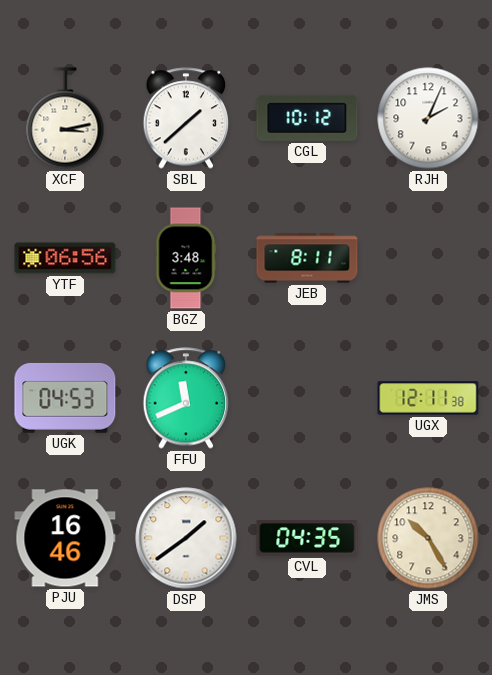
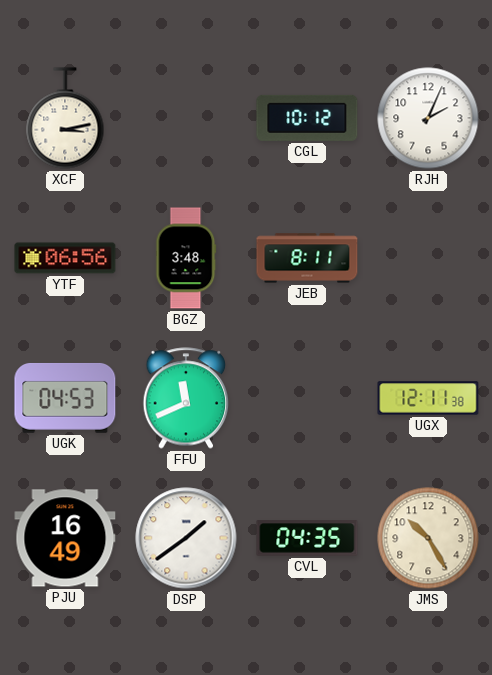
SBL: 1:38 -> none (186, 118)
PJU: 16:46 -> 16:49 (65, 538)
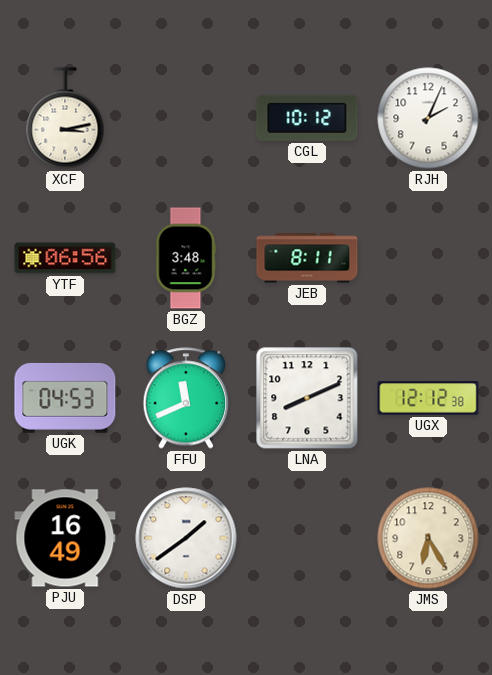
LNA: none -> 8:11 (307, 398)
UGX: 12:11 -> 12:12 (428, 398)
CVL: 04:35 -> none (307, 538)
JMS: 10:25 -> 6:25 (428, 538)
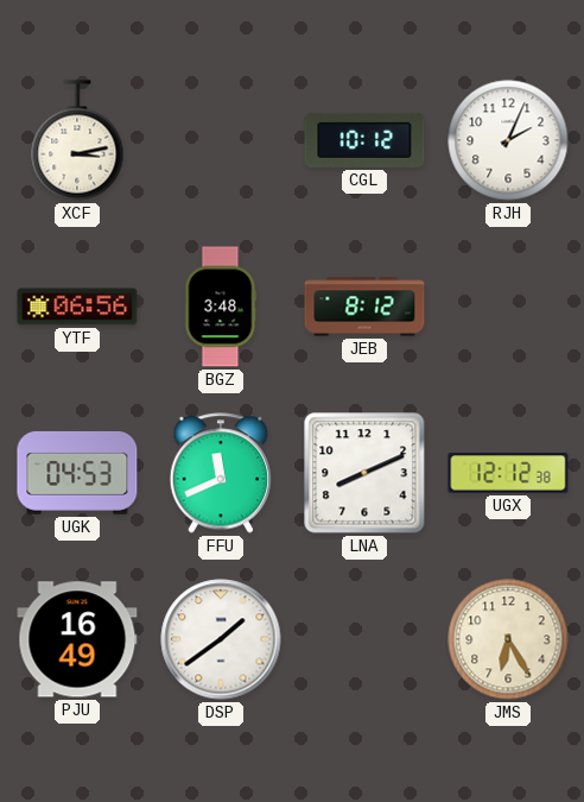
JEB: 8:11 -> 8:12 (364, 307)
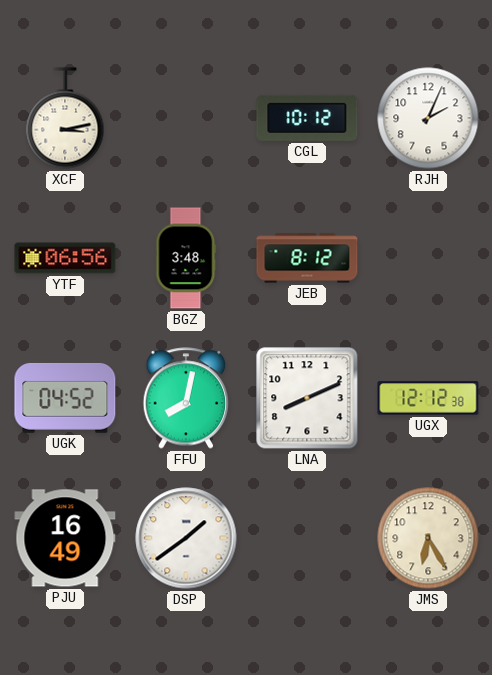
UGK: 04:53 -> 04:52 (65, 398)
FFU: 11:41 -> 8:02 (186, 398)
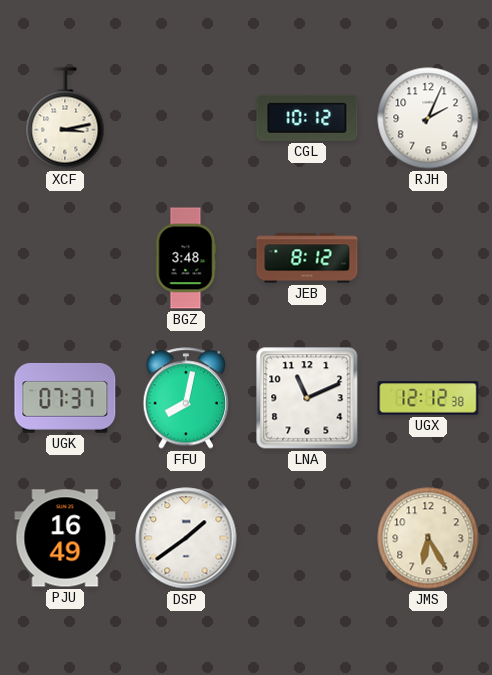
YTF: 06:56 -> none (65, 258)
UGK: 04:52 -> 07:37 (65, 398)
LNA: 8:11 -> 11:11 (307, 398)
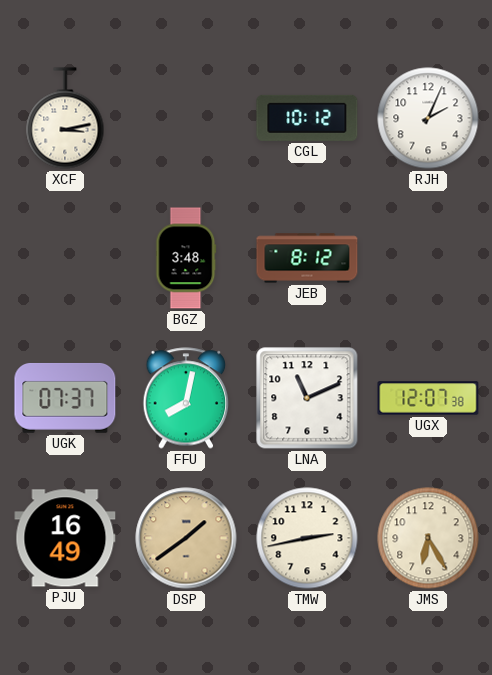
UGX: 12:12 -> 12:07 (428, 398)
DSP dial: white -> champagne (186, 538)
TMW: none -> 2:43 (307, 538)
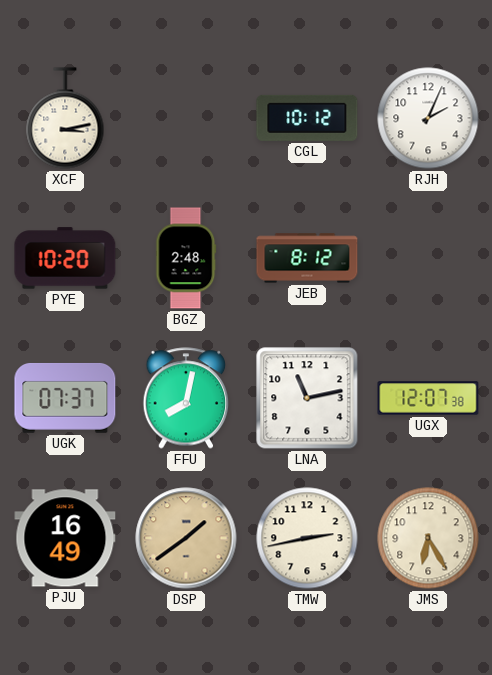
PYE: none -> 10:20 (65, 258)
BGZ: 3:48 -> 2:48 (186, 258)
LNA: 11:11 -> 11:13 (307, 398)
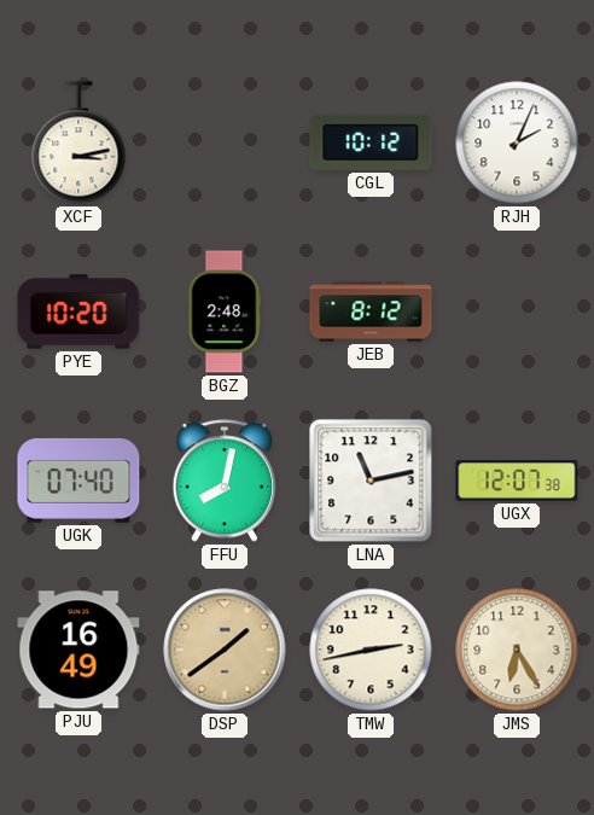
UGK: 07:37 -> 07:40 (78, 481)
